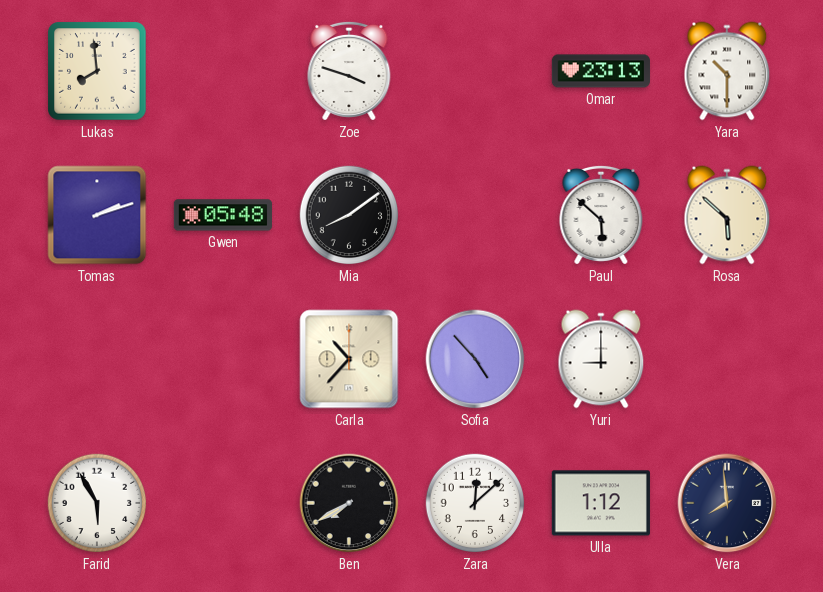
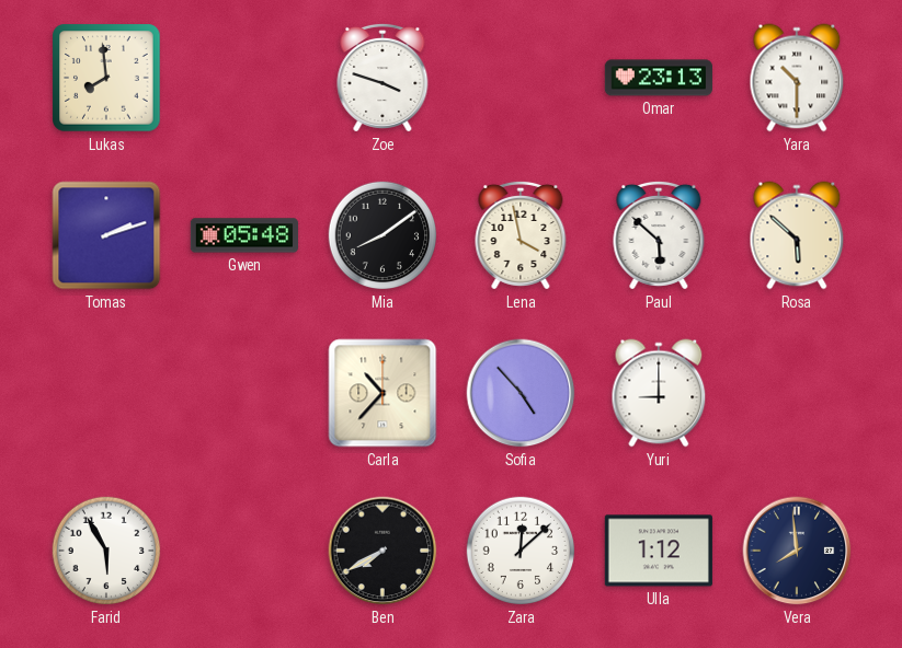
Lena: none -> 3:58 (521, 235)
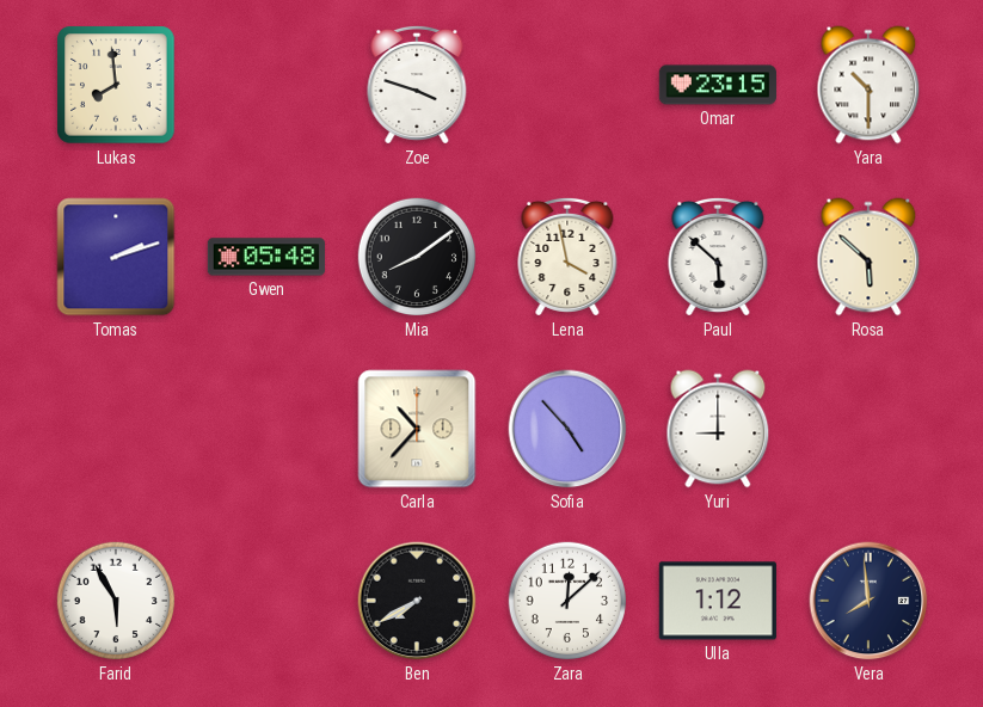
Omar: 23:13 -> 23:15 (718, 85)
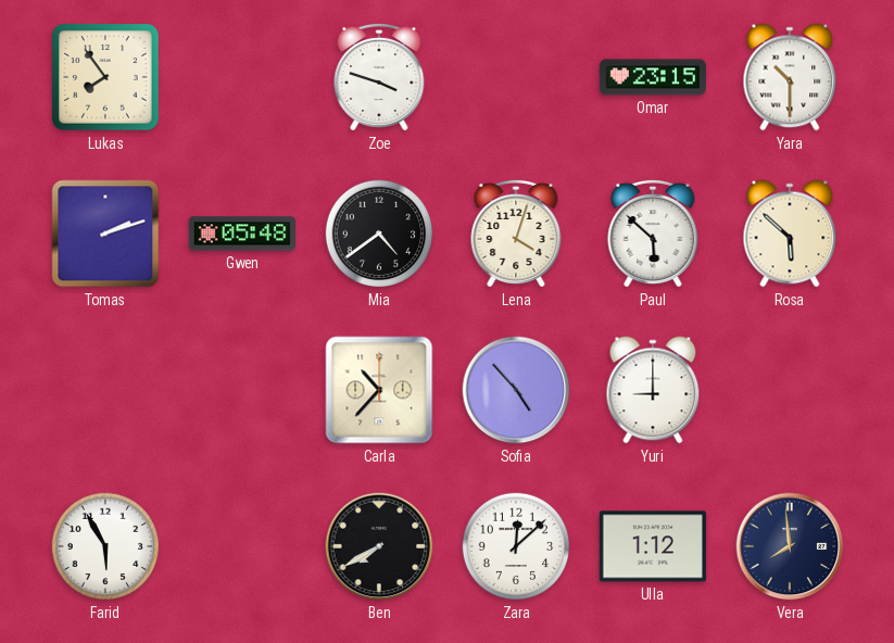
Lukas: 7:59 -> 7:54 (105, 77)
Mia: 8:09 -> 4:39 (379, 234)
Lena: 3:58 -> 4:03 (516, 234)
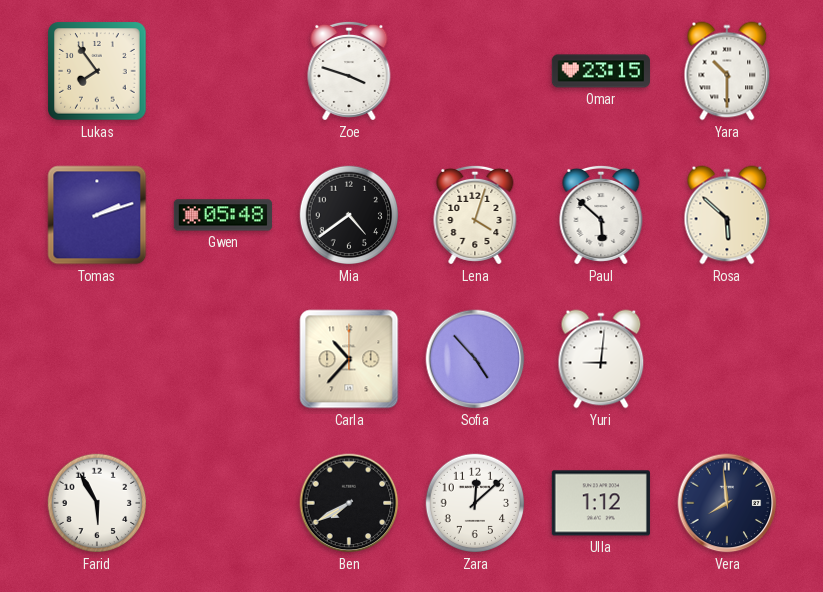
Yuri: 9:00 -> 9:01 (601, 359)
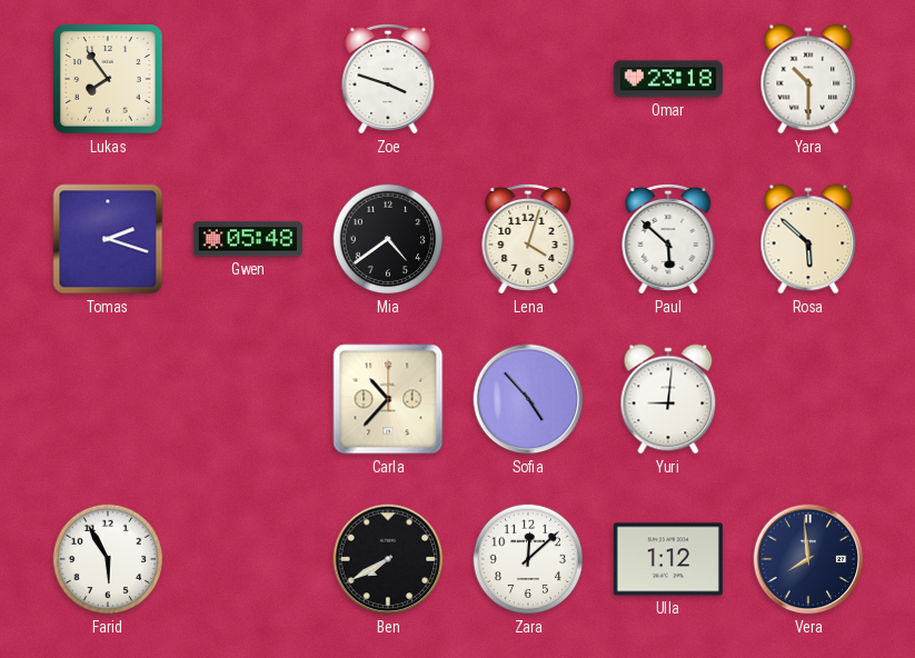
Omar: 23:15 -> 23:18 (668, 79)
Tomas: 2:12 -> 2:18 (108, 239)
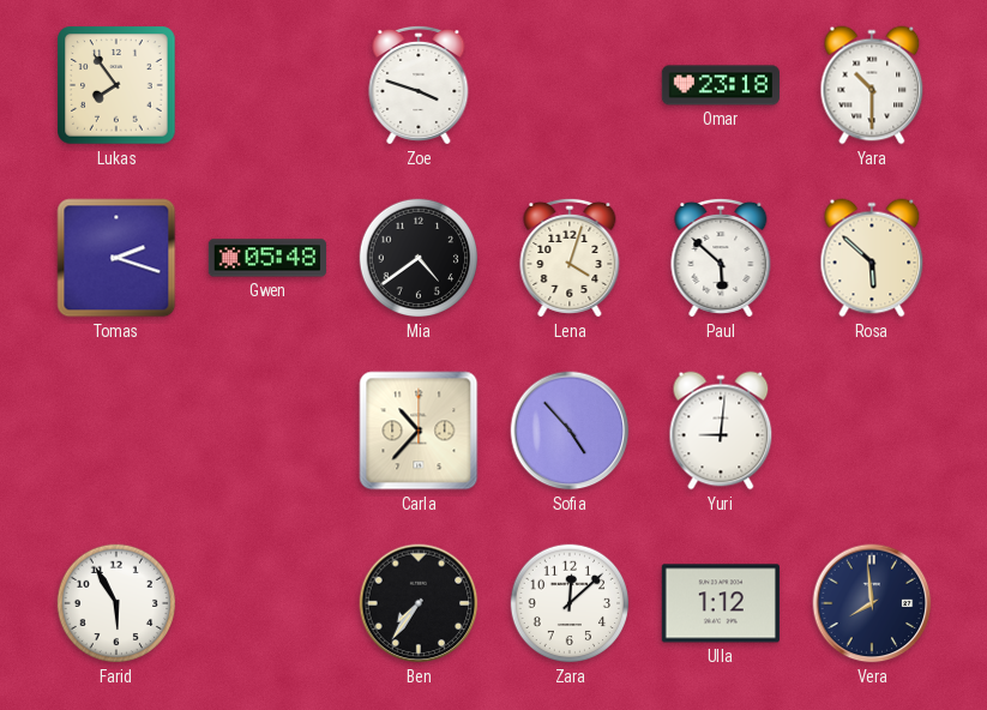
Ben: 7:40 -> 7:36 (419, 603)
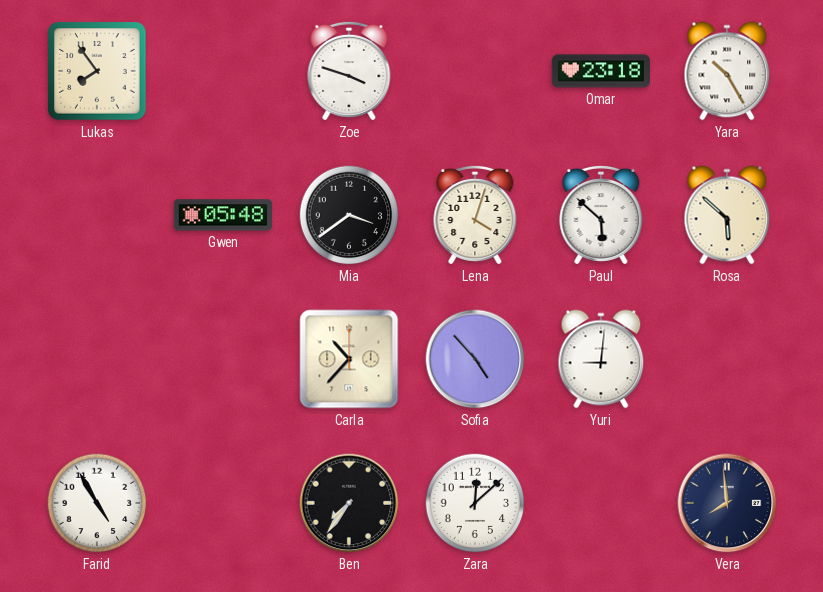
Yara: 10:30 -> 10:25 (727, 71)
Tomas: 2:18 -> none (116, 258)
Mia: 4:39 -> 3:39 (349, 215)
Farid: 5:55 -> 4:55 (97, 503)
Ulla: 1:12 -> none (721, 603)
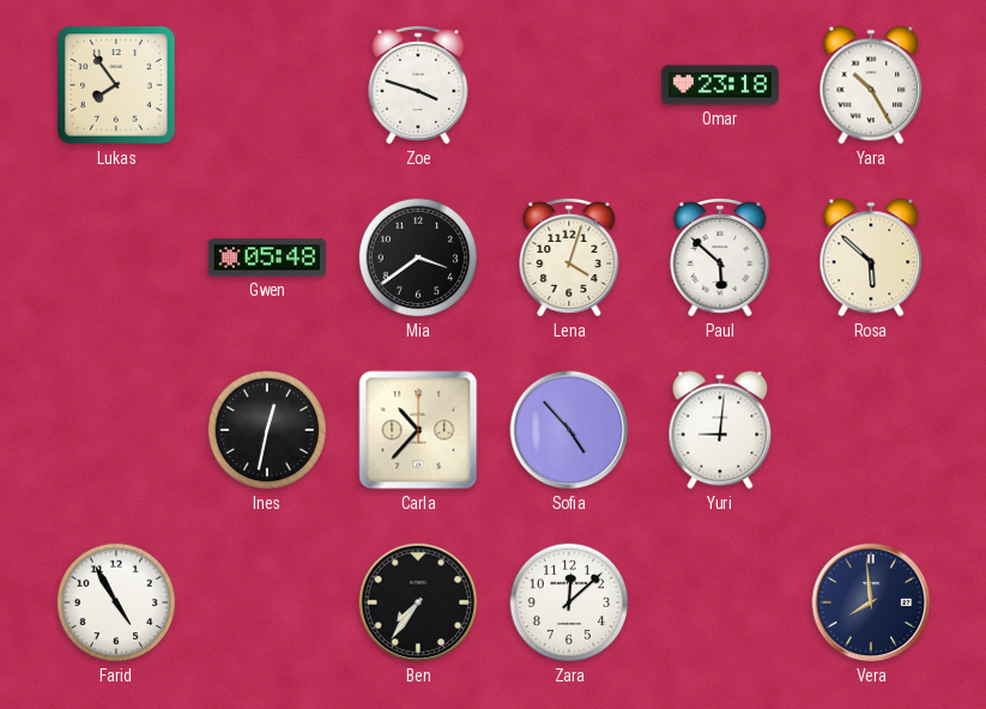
Ines: none -> 12:32 (267, 430)
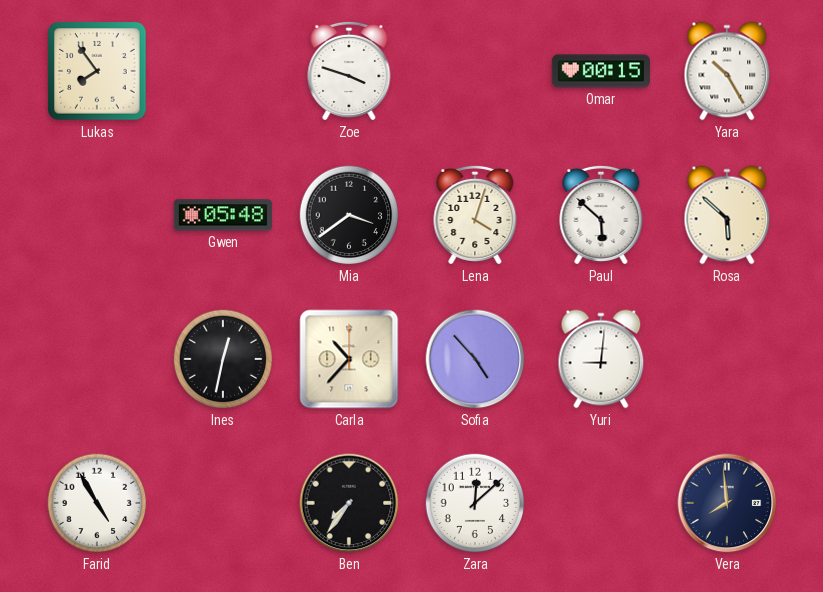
Omar: 23:18 -> 00:15 (601, 71)
